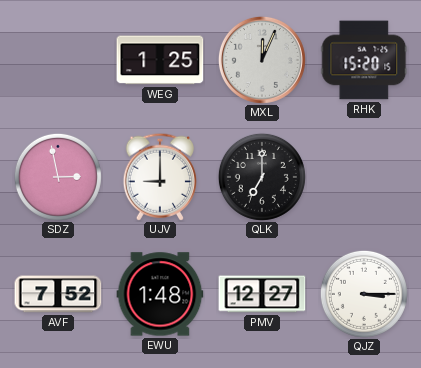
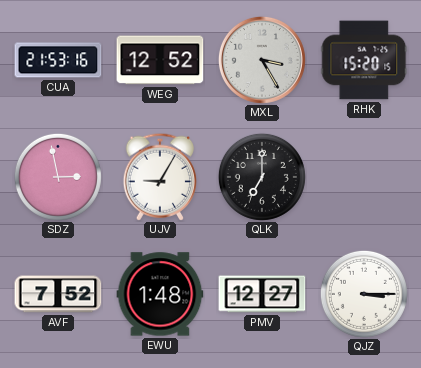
CUA: none -> 21:53 (58, 60)
WEG: 1:25 -> 12:52 (160, 60)
MXL: 12:04 -> 3:25 (262, 60)
UJV: 9:00 -> 9:05 (159, 177)
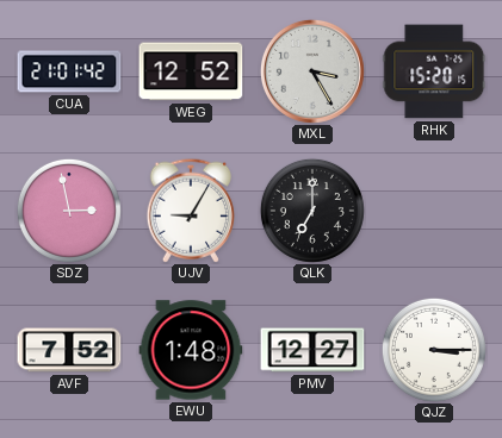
CUA: 21:53 -> 21:01 (69, 71)
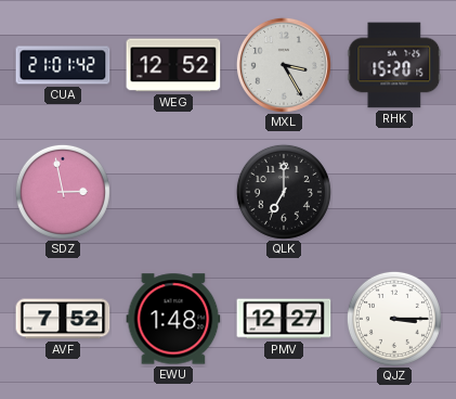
UJV: 9:05 -> none (190, 211)
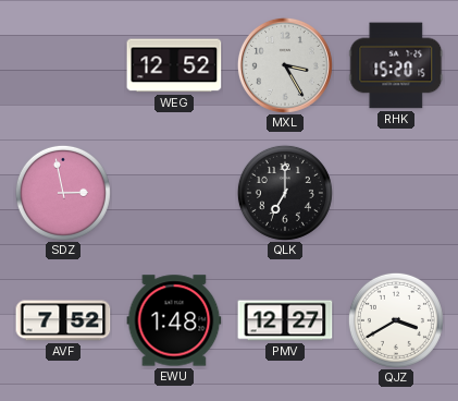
CUA: 21:01 -> none (63, 65)
QJZ: 3:15 -> 3:40 (396, 320)
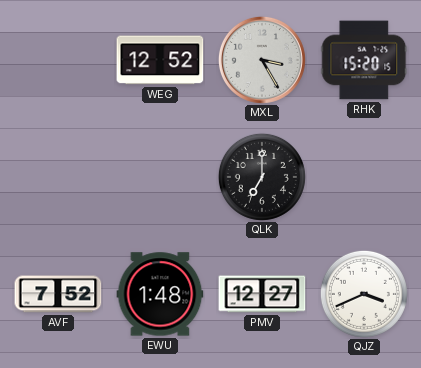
SDZ: 2:58 -> none (63, 193)
QJZ: 3:40 -> 3:41 (364, 294)
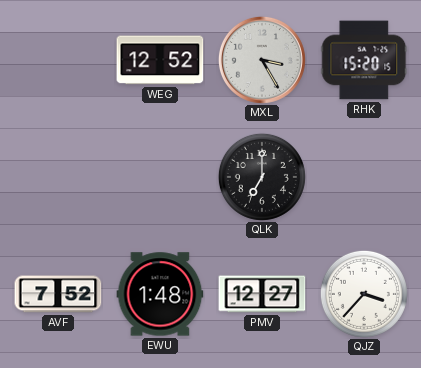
QJZ: 3:41 -> 3:37 (364, 294)
